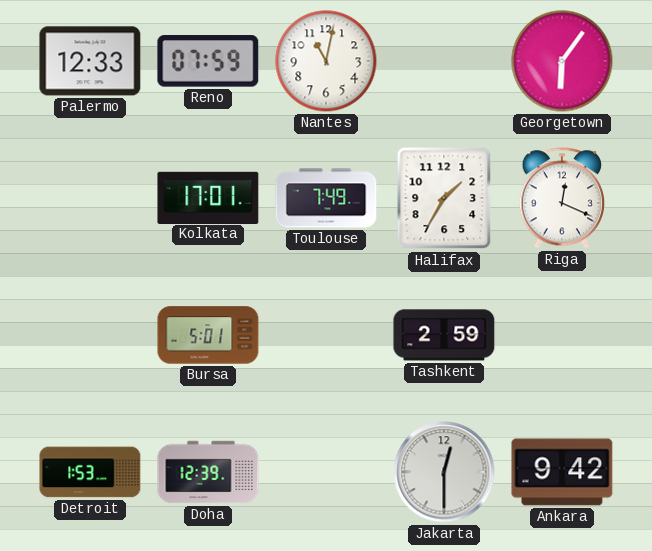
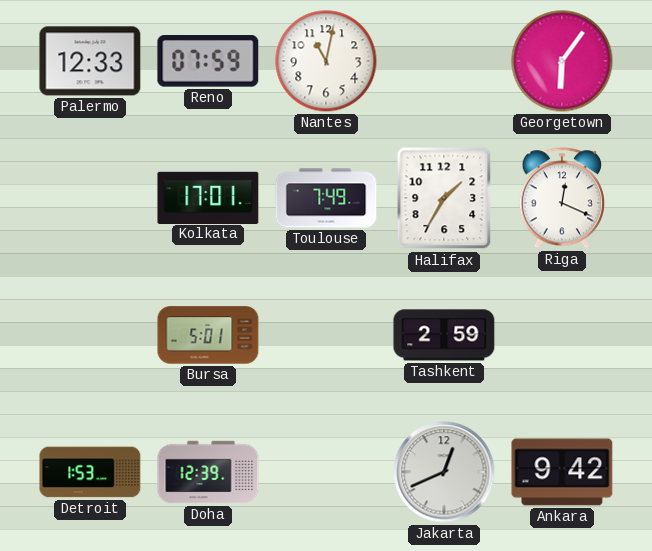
Jakarta: 12:30 -> 12:41 (444, 472)
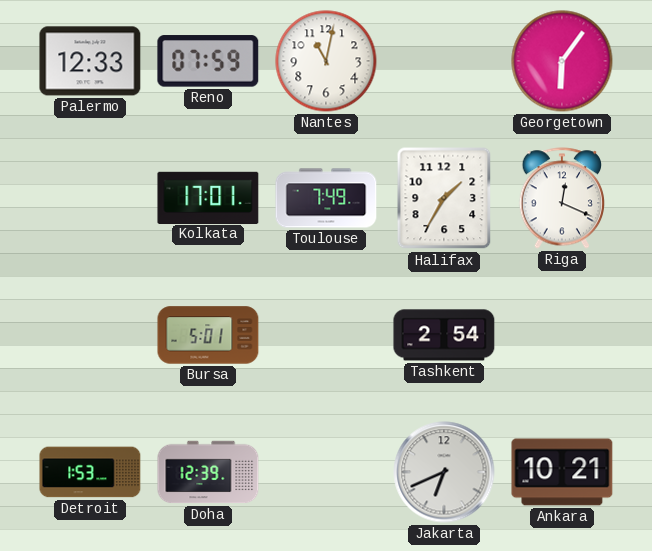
Tashkent: 2:59 -> 2:54 (444, 335)
Jakarta: 12:41 -> 6:41 (444, 472)
Ankara: 9:42 -> 10:21 (562, 472)
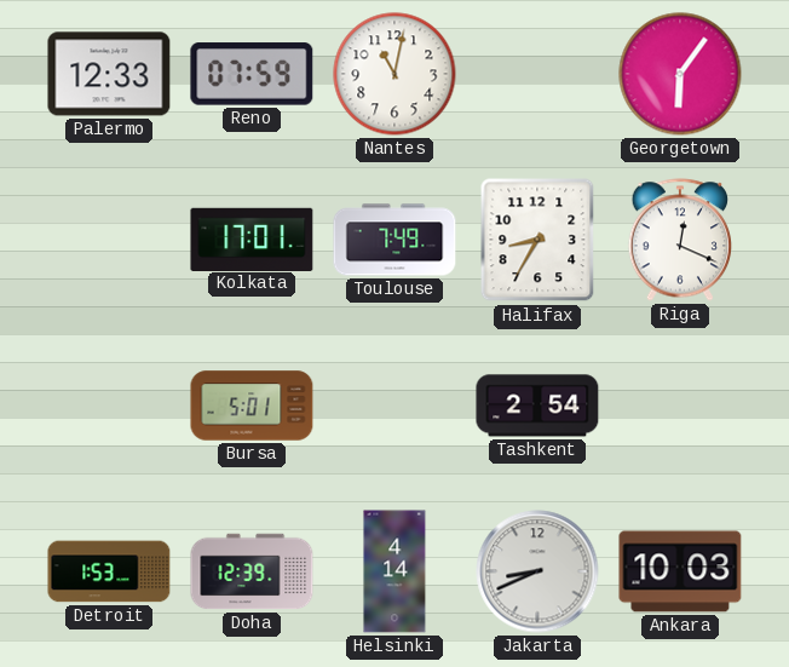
Halifax: 1:35 -> 8:35 (537, 240)
Helsinki: none -> 4:14 (394, 571)
Jakarta: 6:41 -> 8:41 (537, 571)
Ankara: 10:21 -> 10:03 (680, 571)
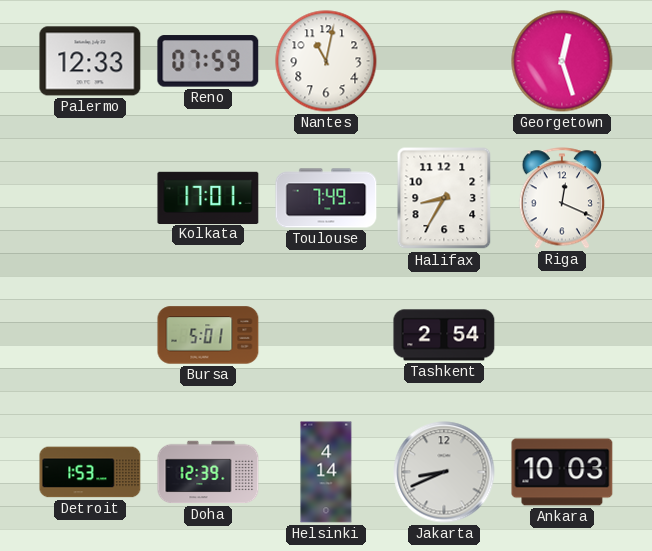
Georgetown: 6:06 -> 12:27 (562, 61)
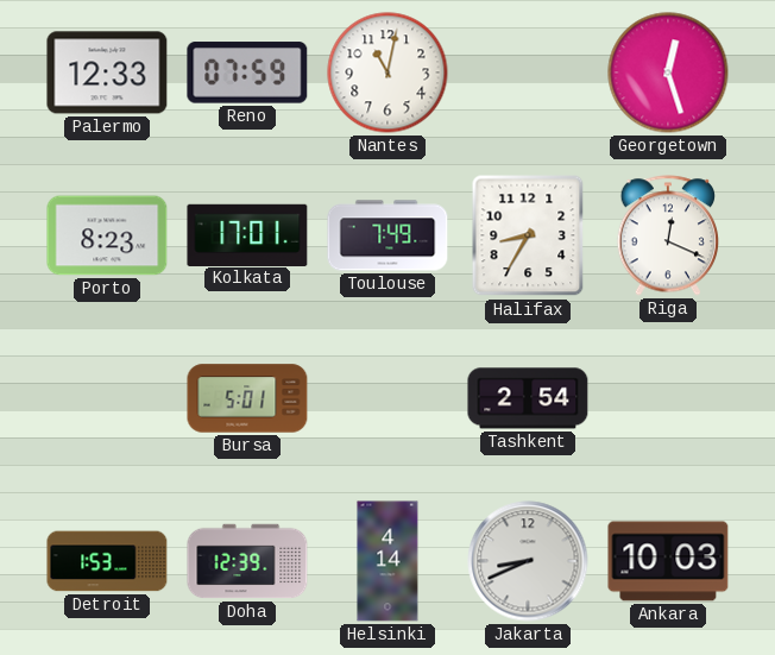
Porto: none -> 8:23 (107, 235)
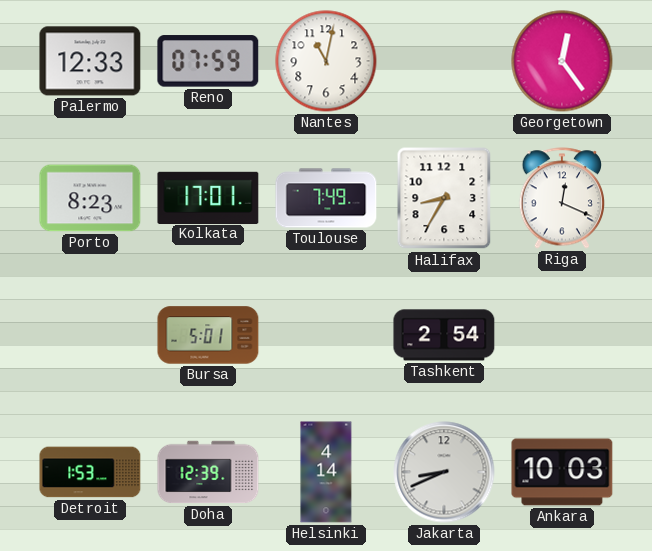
Georgetown: 12:27 -> 12:24 (562, 61)
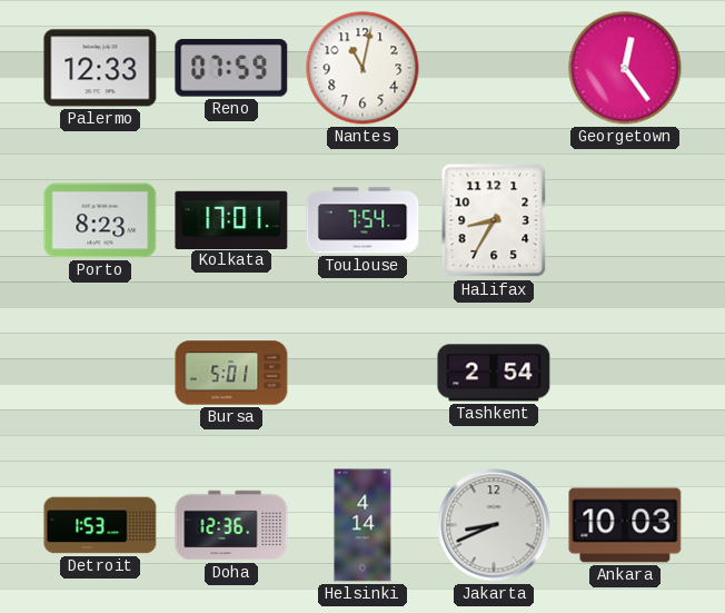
Toulouse: 7:49 -> 7:54 (362, 220)
Riga: 12:19 -> none (562, 198)
Doha: 12:39 -> 12:36 (231, 525)
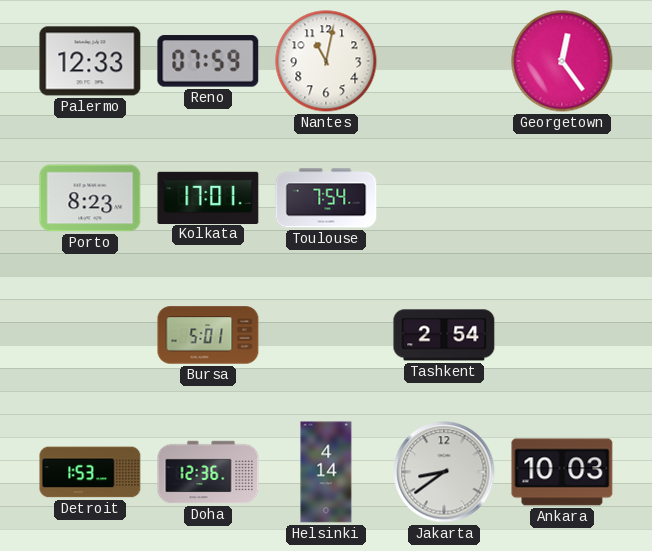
Halifax: 8:35 -> none (494, 220)
Jakarta: 8:41 -> 8:39 (444, 472)
